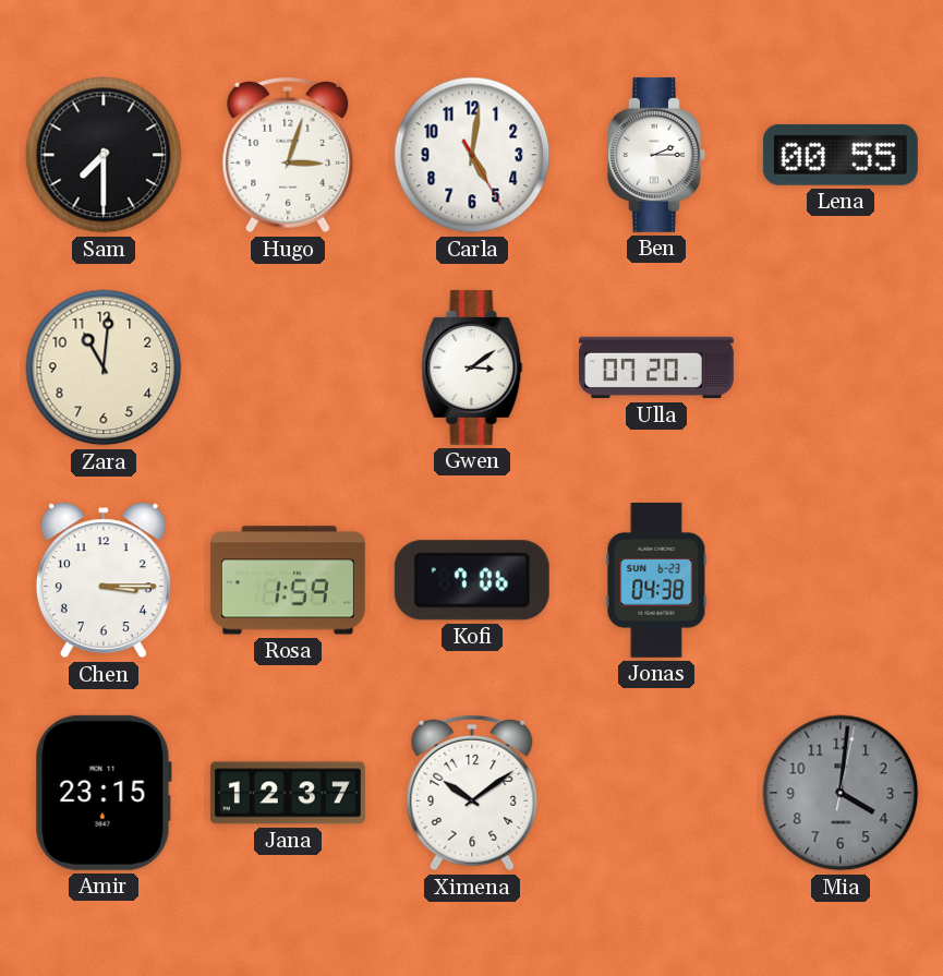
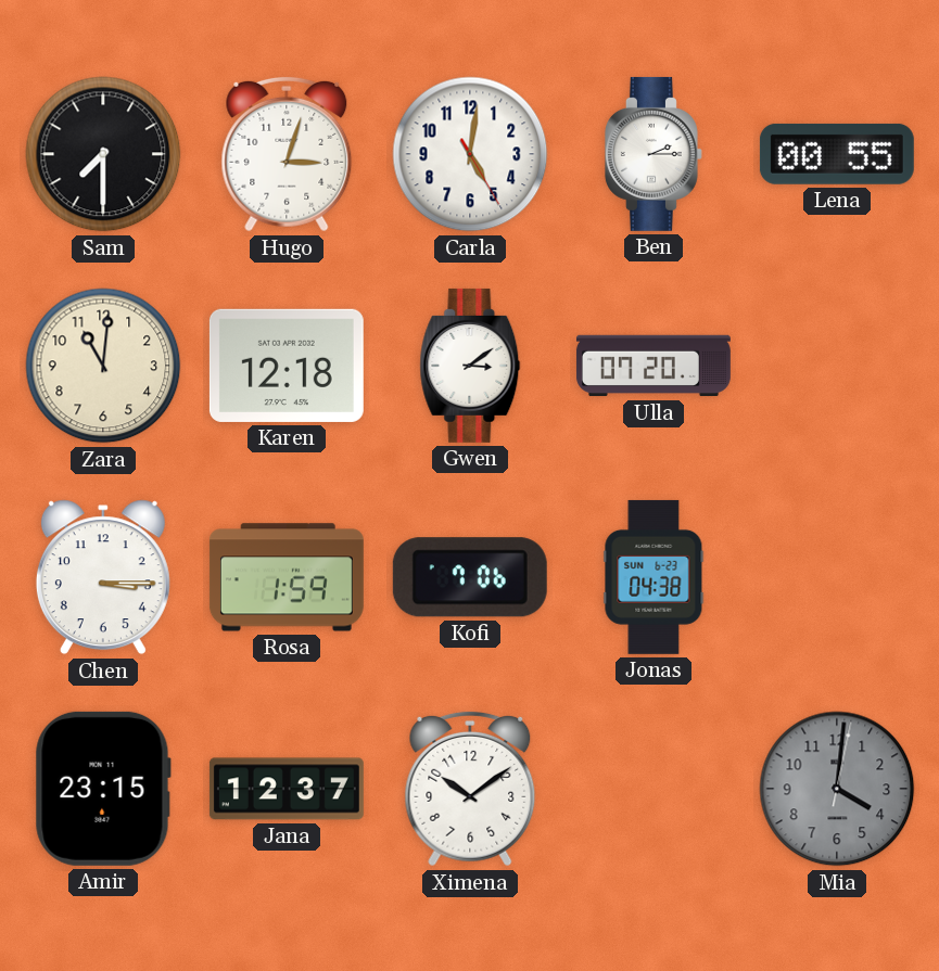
Karen: none -> 12:18 (287, 366)
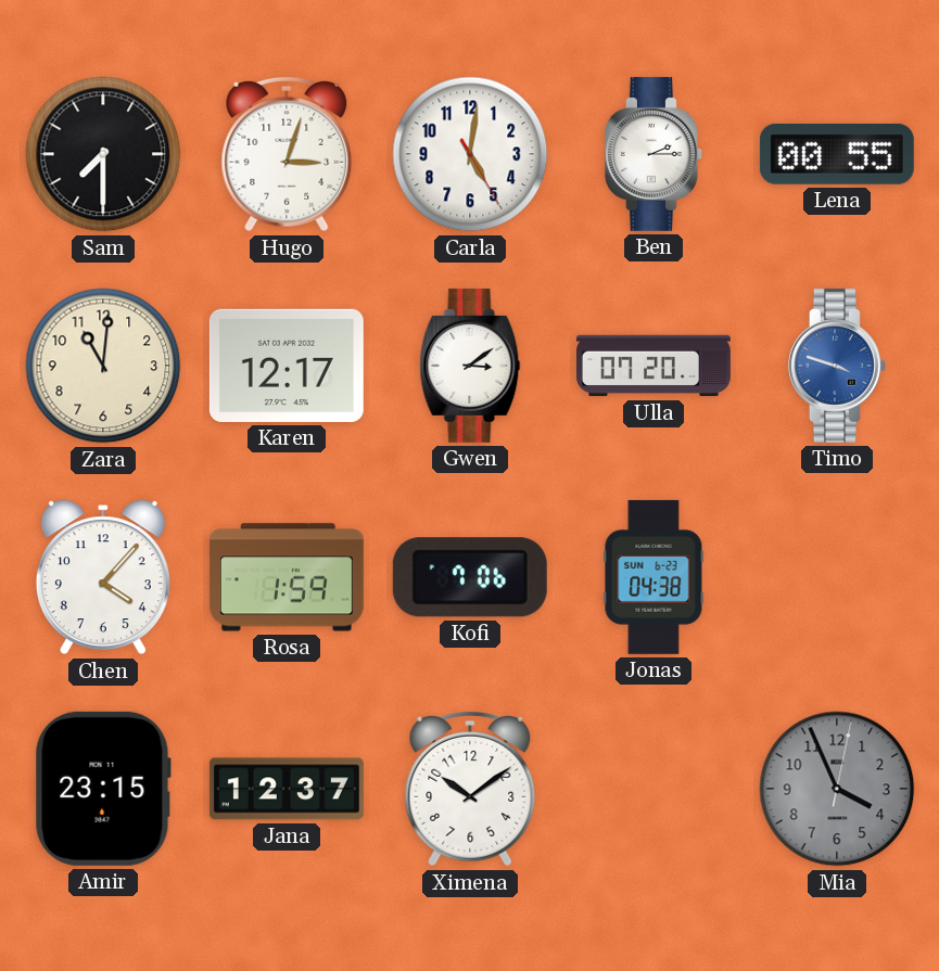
Karen: 12:18 -> 12:17 (287, 366)
Timo: none -> 3:48 (837, 366)
Chen: 3:15 -> 4:07 (103, 577)
Mia: 4:01 -> 3:56 (837, 789)
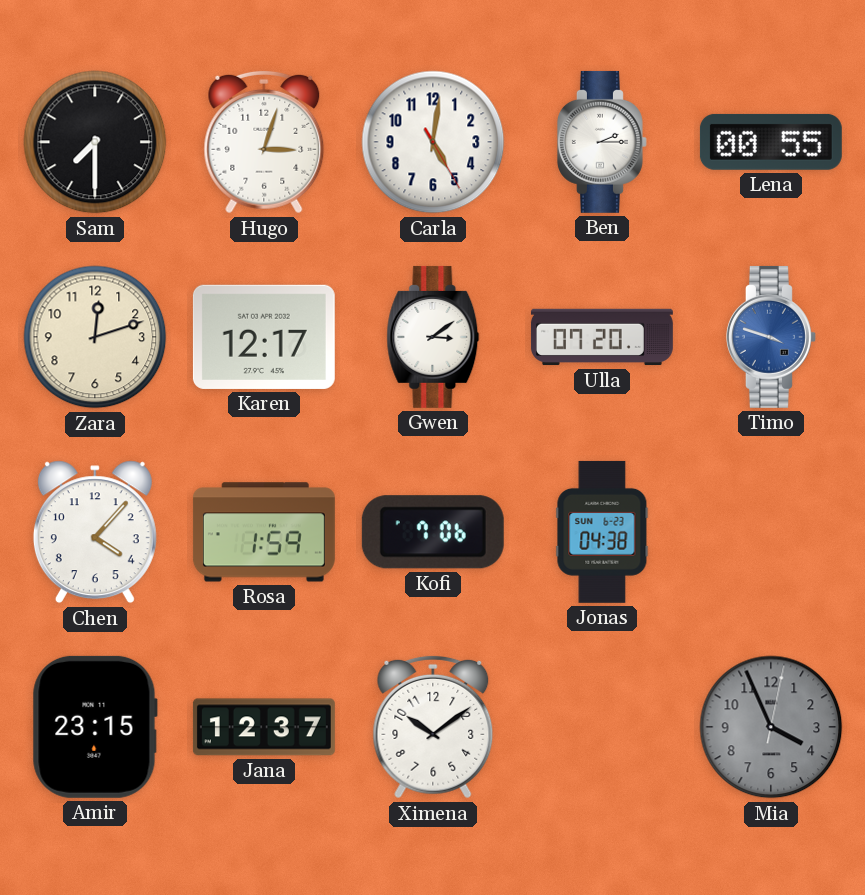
Zara: 11:01 -> 12:12 (95, 337)
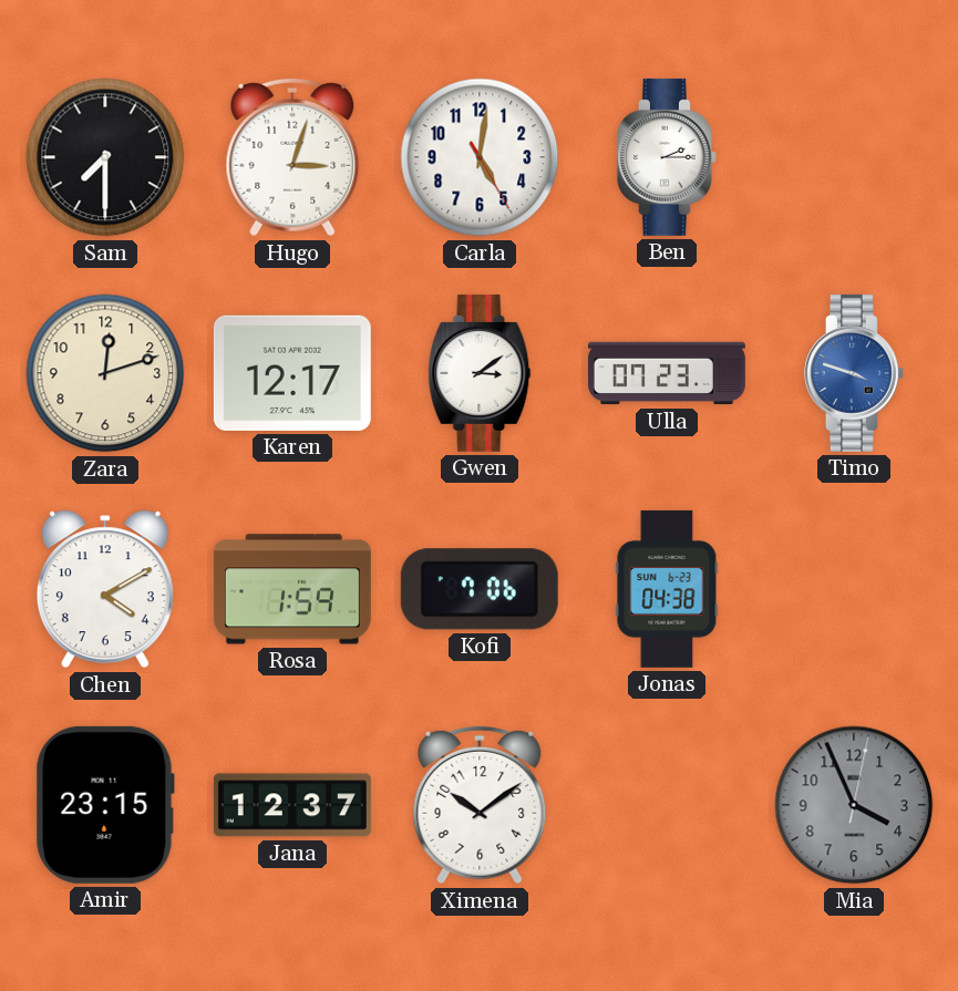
Lena: 00:55 -> none (771, 142)
Ulla: 07:20 -> 07:23 (667, 373)
Chen: 4:07 -> 4:10 (105, 589)
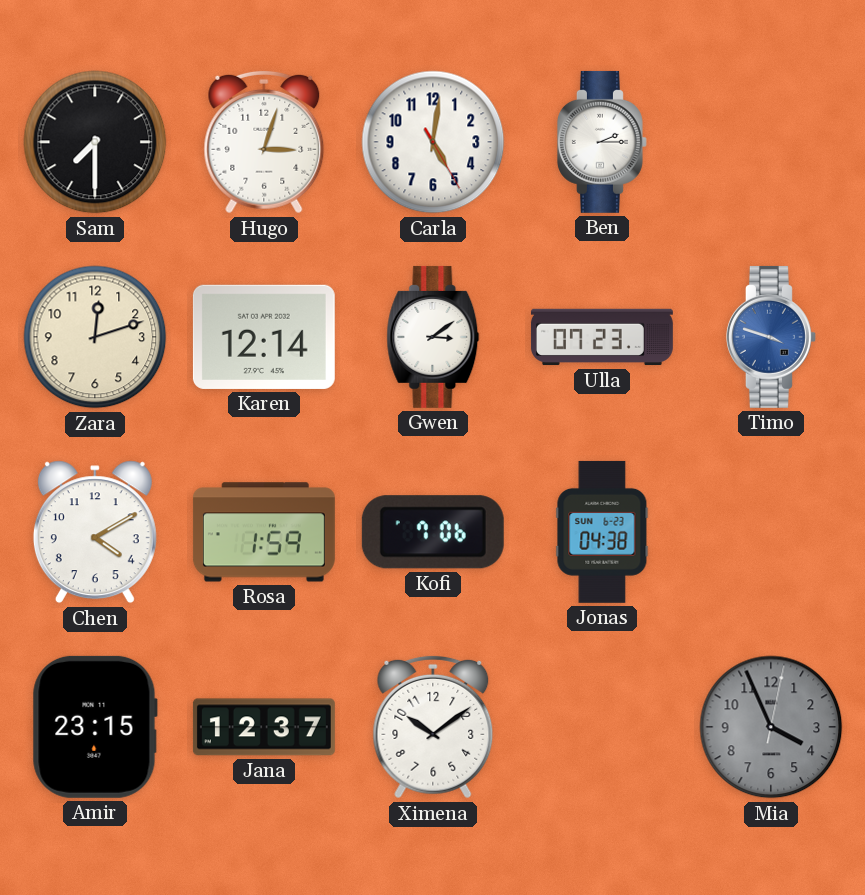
Karen: 12:17 -> 12:14 (264, 337)
